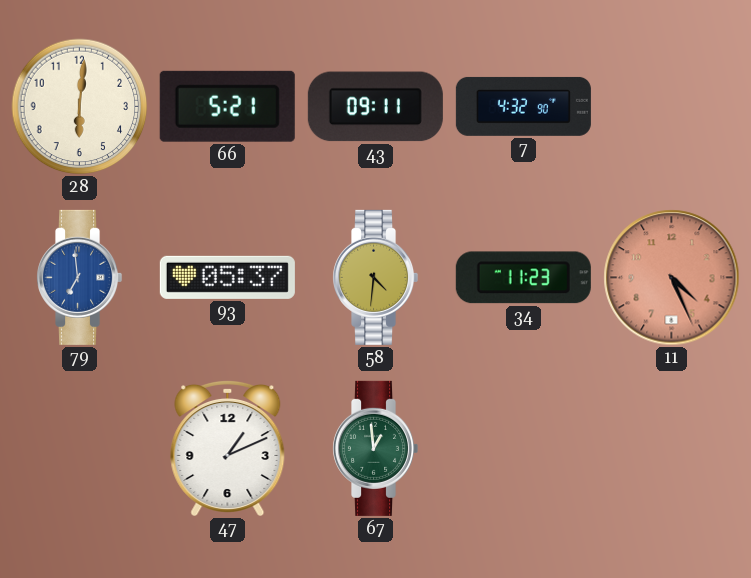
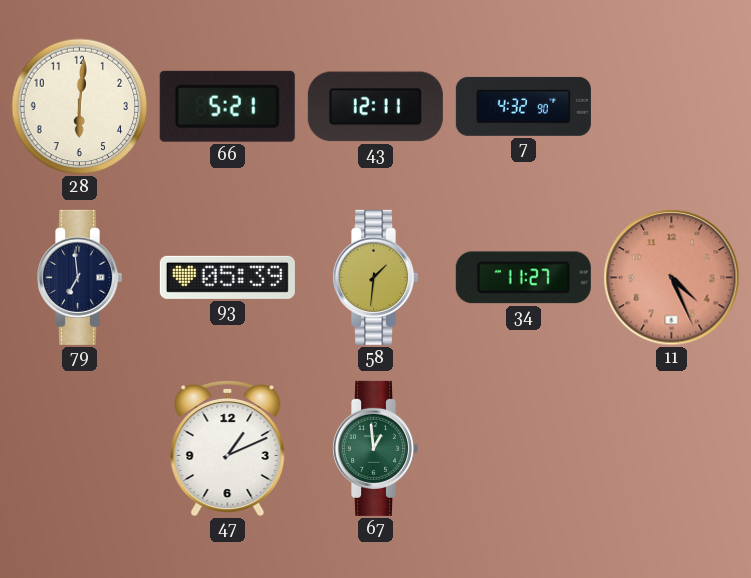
43: 09:11 -> 12:11 (375, 107)
79 dial: blue -> navy (80, 277)
93: 05:37 -> 05:39 (227, 277)
58: 4:31 -> 1:31 (376, 277)
34: 11:23 -> 11:27 (523, 278)
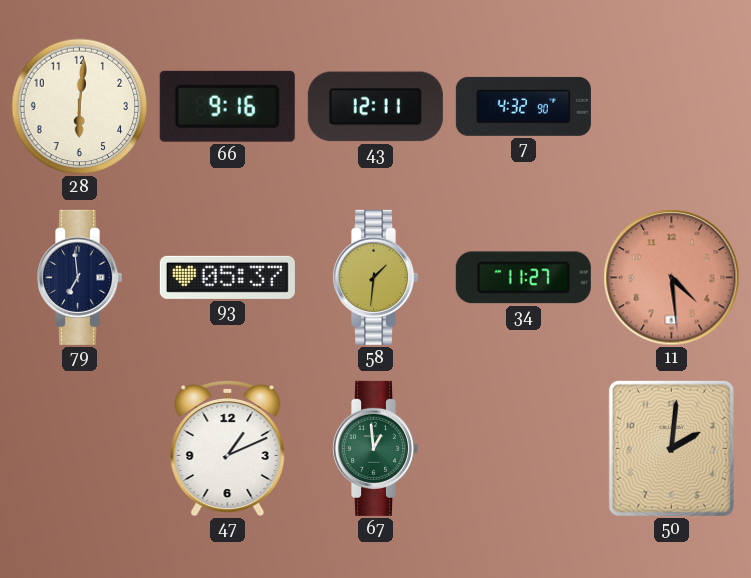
66: 5:21 -> 9:16 (227, 106)
93: 05:39 -> 05:37 (227, 277)
11: 4:26 -> 4:29 (672, 278)
50: none -> 2:01 (671, 448)
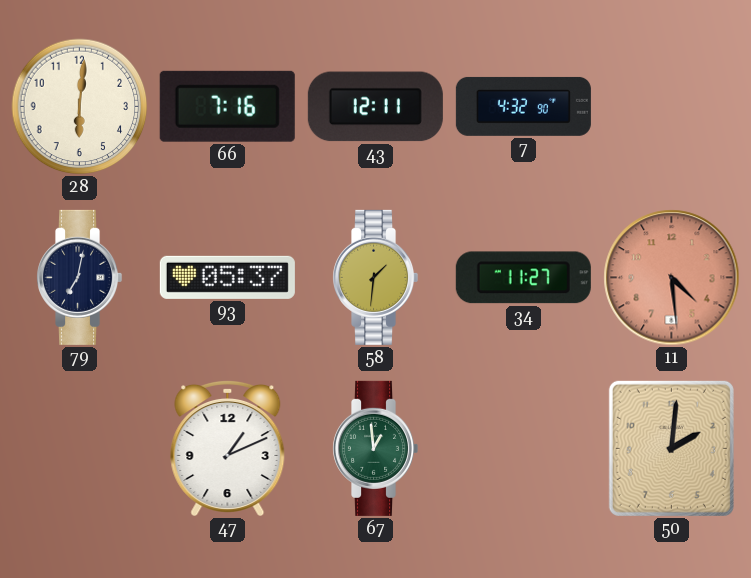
66: 9:16 -> 7:16 (227, 106)
79: 6:59 -> 7:02 (80, 277)
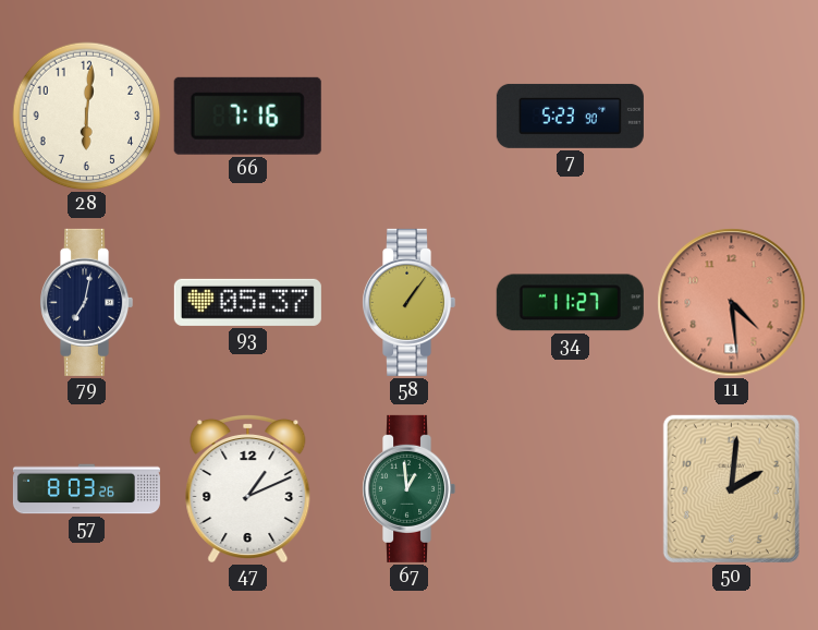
43: 12:11 -> none (375, 107)
7: 4:32 -> 5:23 (570, 116)
58: 1:31 -> 1:06 (410, 302)
57: none -> 8:03 (86, 489)
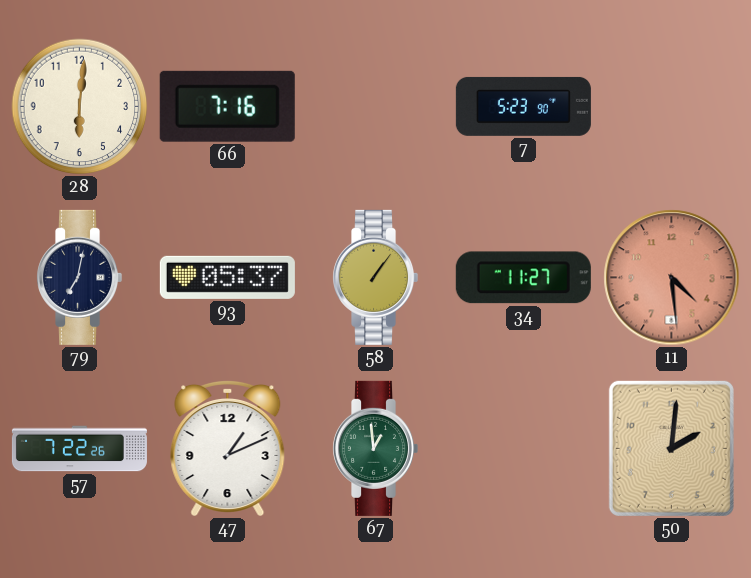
57: 8:03 -> 7:22 (79, 449)
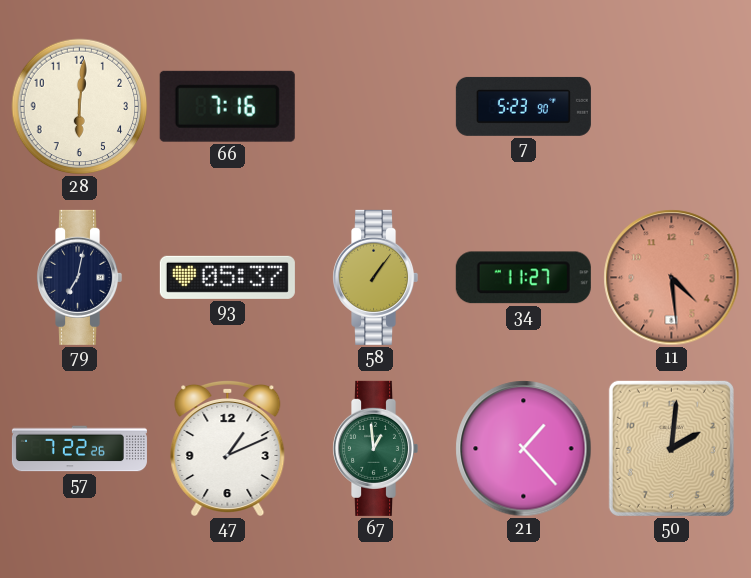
21: none -> 1:23 (524, 449)
